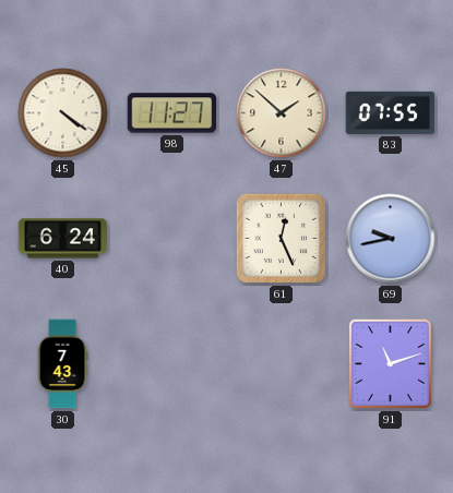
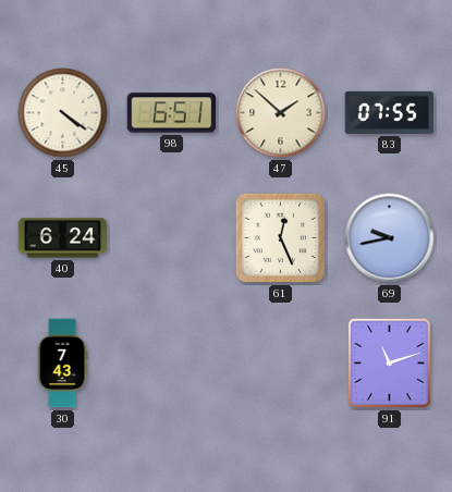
98: 11:27 -> 6:51 (172, 113)
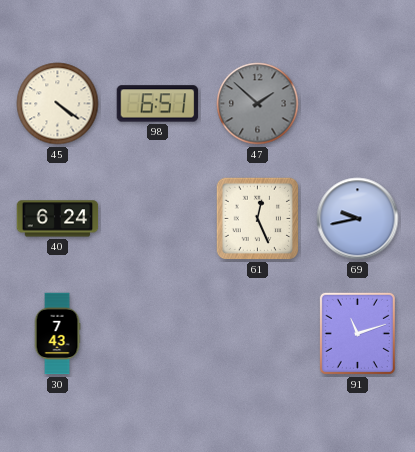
47 dial: cream -> grey (258, 104)
83: 07:55 -> none (390, 112)
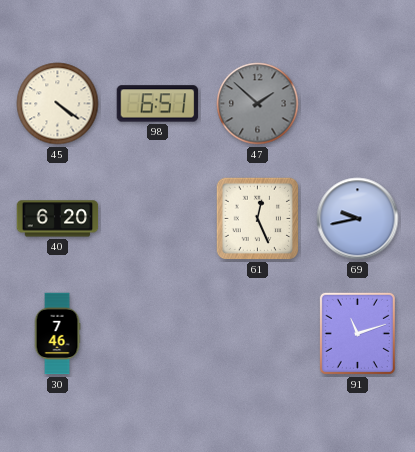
40: 6:24 -> 6:20 (58, 219)
30: 7:43 -> 7:46 (57, 334)
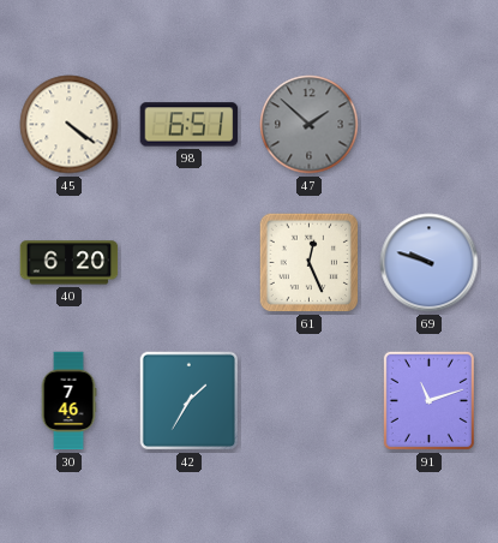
69: 9:43 -> 9:48 (430, 263)
42: none -> 1:35 (190, 401)
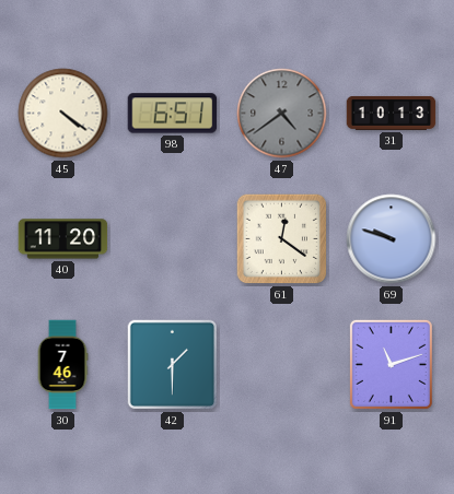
47: 1:52 -> 4:39 (282, 114)
31: none -> 10:13 (392, 113)
40: 6:20 -> 11:20 (63, 239)
61: 12:26 -> 12:21 (282, 239)
42: 1:35 -> 1:30 (173, 365)
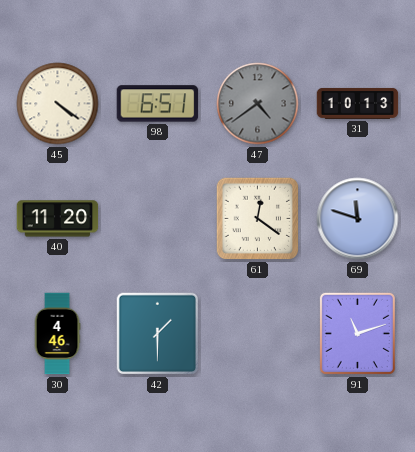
69: 9:48 -> 11:48 (358, 219)
30: 7:46 -> 4:46 (57, 334)
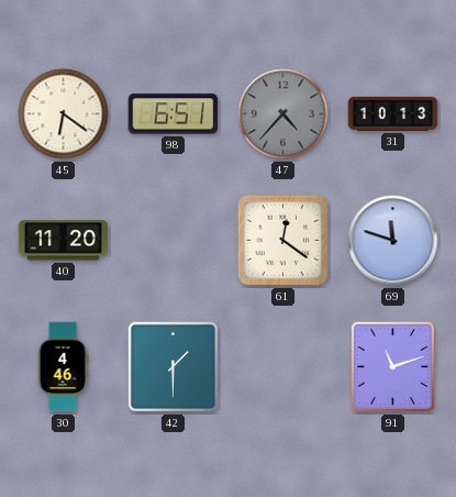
45: 4:21 -> 6:21 (64, 114)
47: 4:39 -> 4:37 (283, 114)
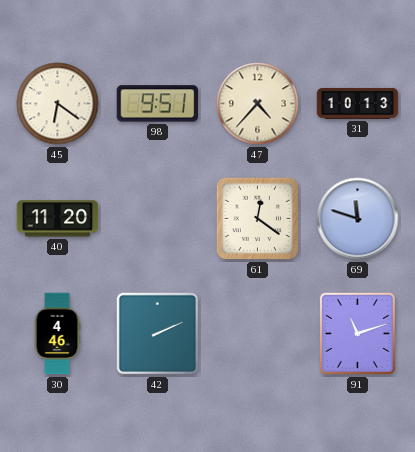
98: 6:51 -> 9:51 (158, 104)
47 dial: grey -> cream (258, 104)
42: 1:30 -> 2:11 (158, 334)
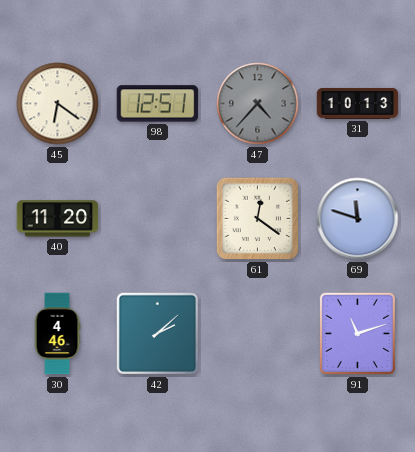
98: 9:51 -> 12:51 (158, 104)
47 dial: cream -> grey (258, 104)
42: 2:11 -> 2:08 (158, 334)
